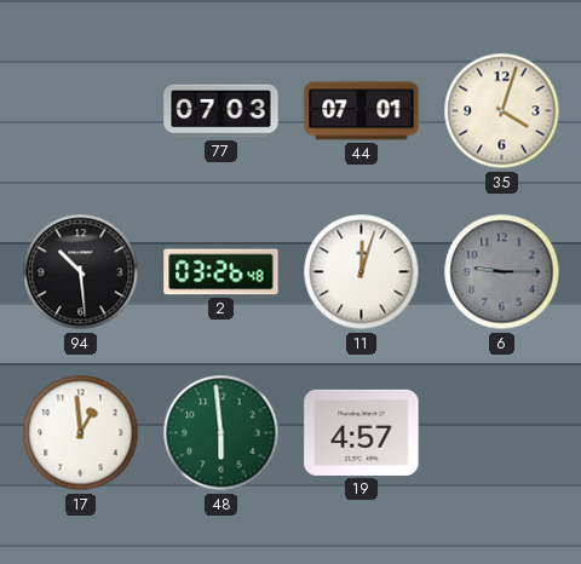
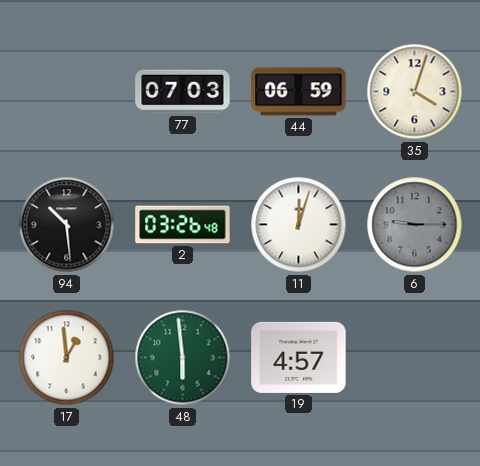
44: 07:01 -> 06:59 (299, 92)
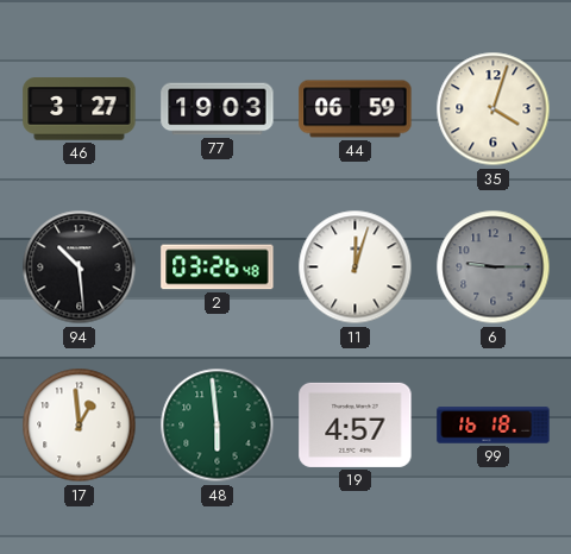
46: none -> 3:27 (80, 109)
77: 07:03 -> 19:03 (218, 109)
99: none -> 16:18 (494, 426)
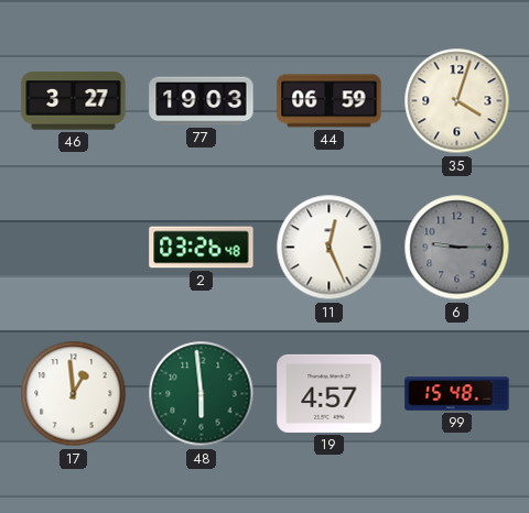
94: 10:29 -> none (80, 267)
11: 12:03 -> 12:26 (330, 248)
99: 16:18 -> 15:48 (457, 394)
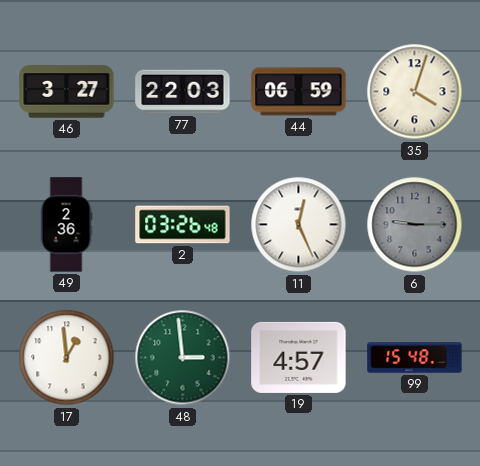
77: 19:03 -> 22:03 (183, 92)
49: none -> 2:36 (66, 225)
48: 5:59 -> 2:59 (183, 358)
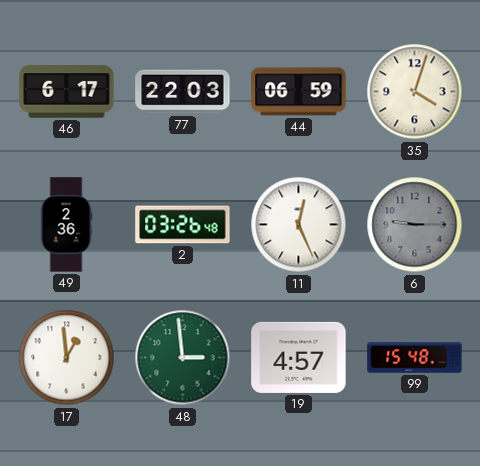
46: 3:27 -> 6:17 (67, 92)
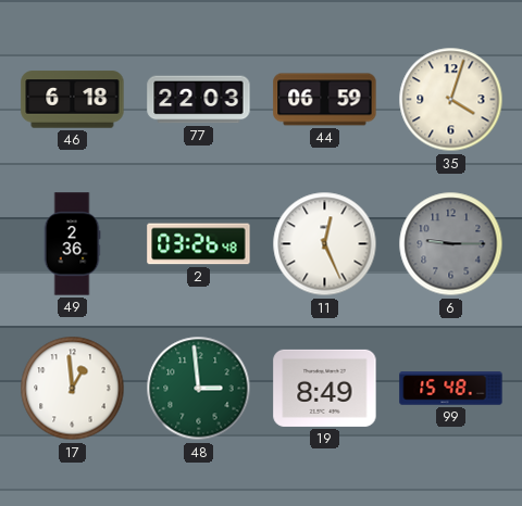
46: 6:17 -> 6:18 (73, 100)
19: 4:57 -> 8:49 (325, 388)
